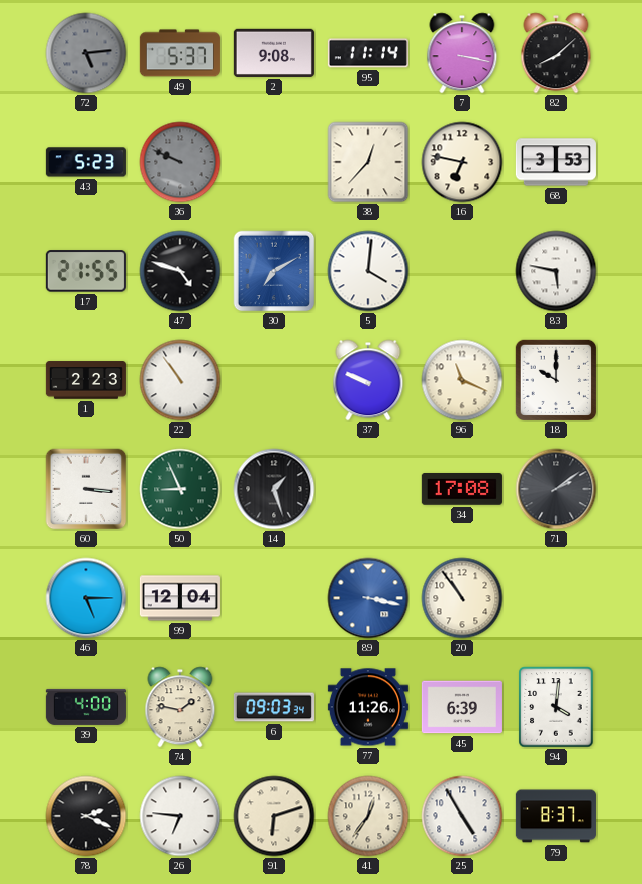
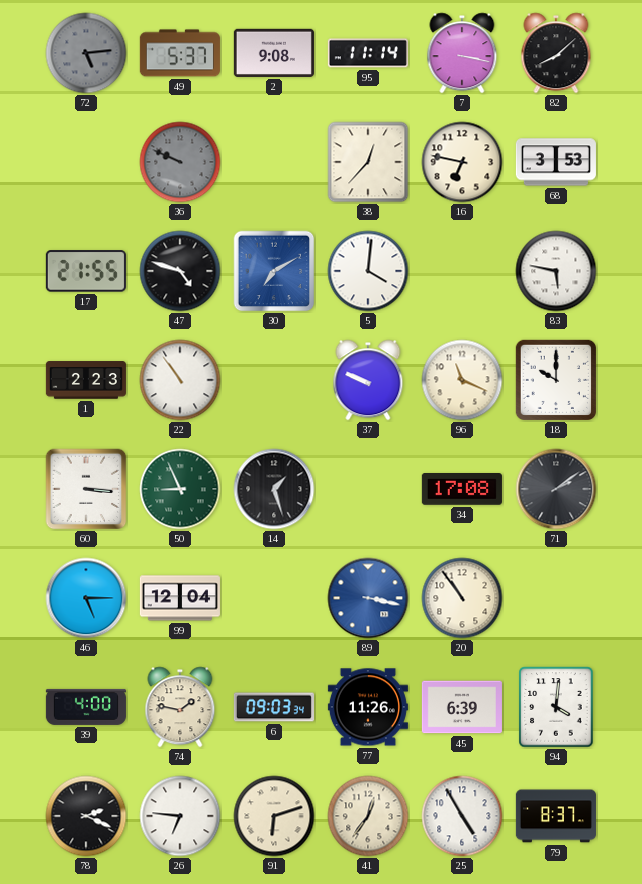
43: 5:23 -> none (86, 162)
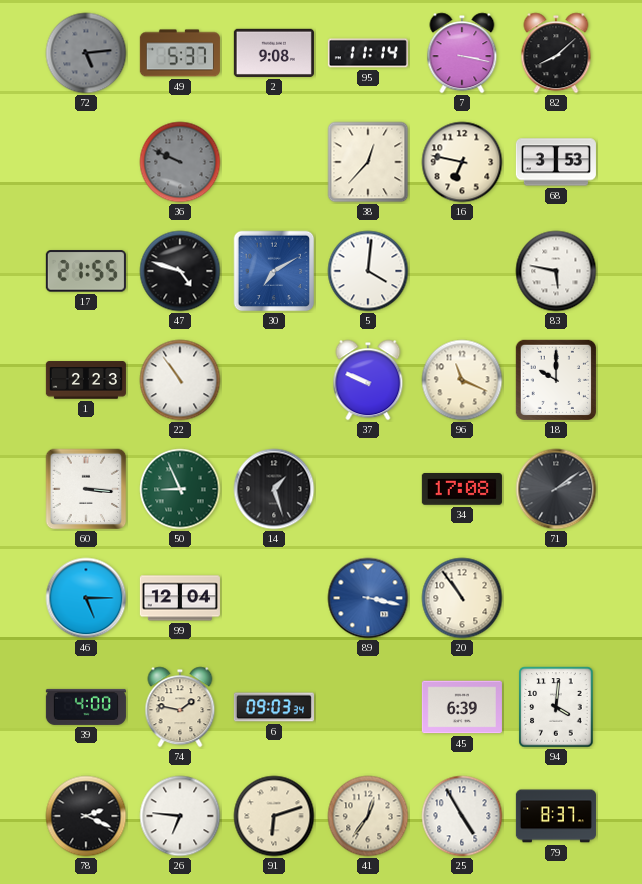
77: 11:26 -> none (368, 707)
